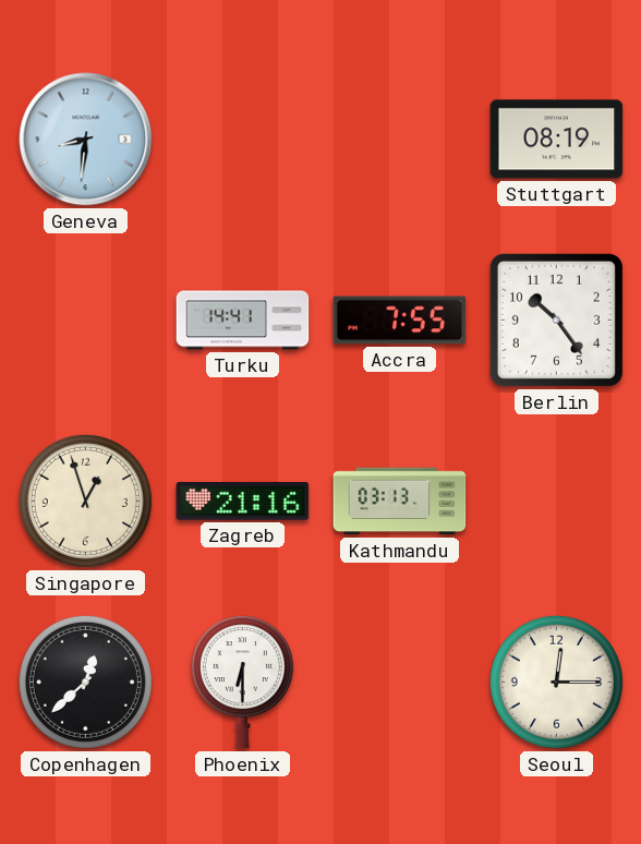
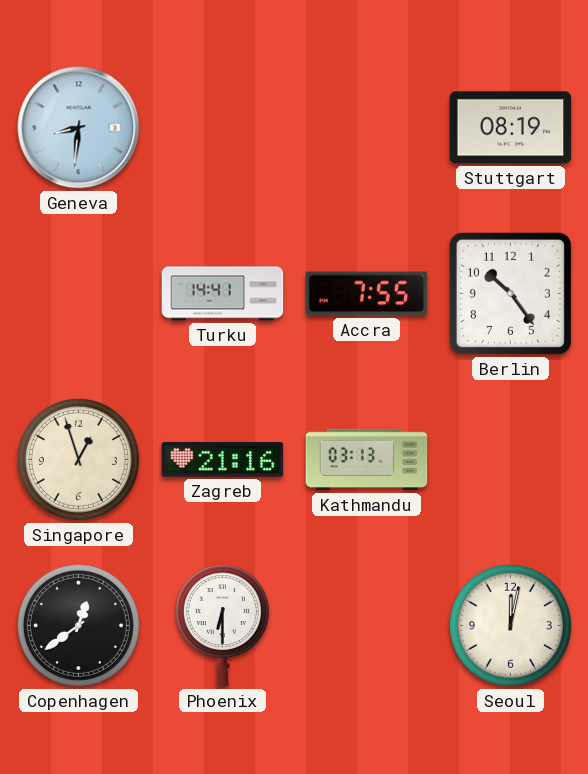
Copenhagen: 12:38 -> 12:39 (78, 625)
Seoul: 12:15 -> 12:02 (510, 625)
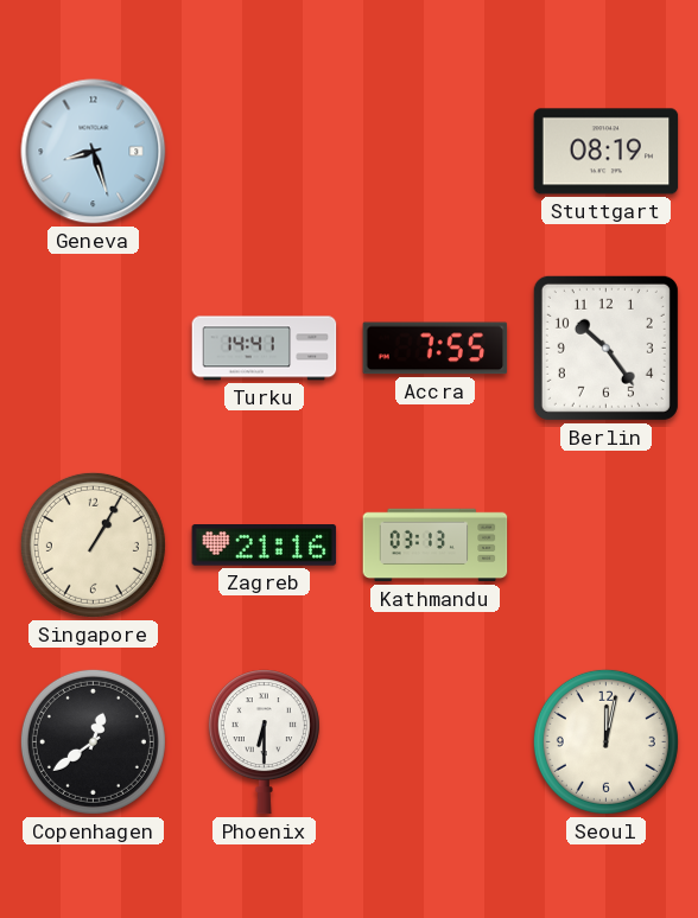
Geneva: 8:31 -> 8:27 (94, 152)
Singapore: 12:57 -> 1:05 (93, 544)
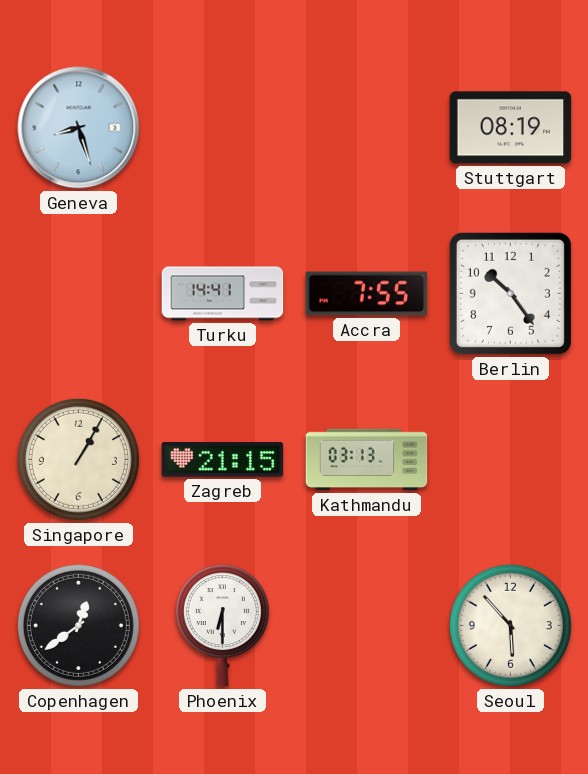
Zagreb: 21:16 -> 21:15 (223, 460)
Seoul: 12:02 -> 5:53 (510, 625)
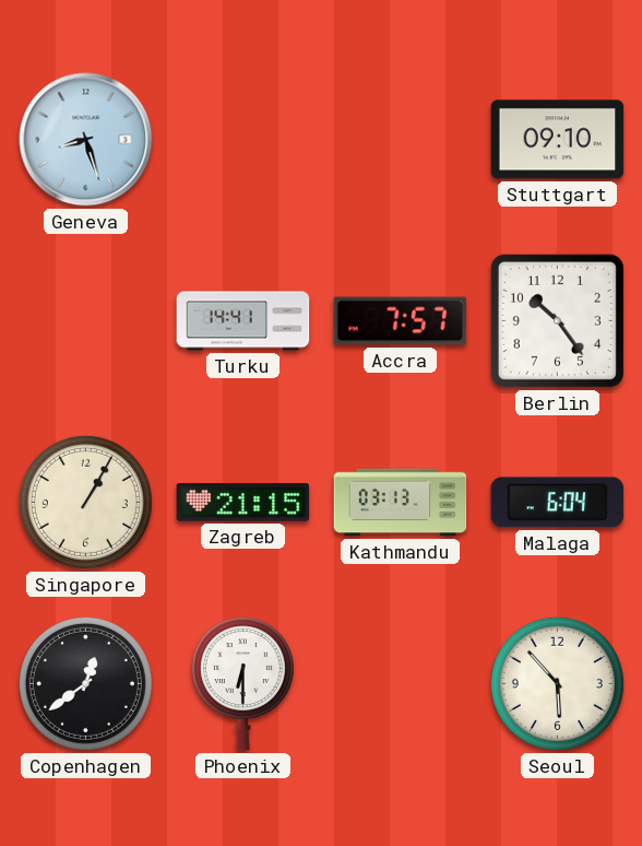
Stuttgart: 08:19 -> 09:10 (558, 140)
Accra: 7:55 -> 7:57 (401, 321)
Malaga: none -> 6:04 (558, 503)
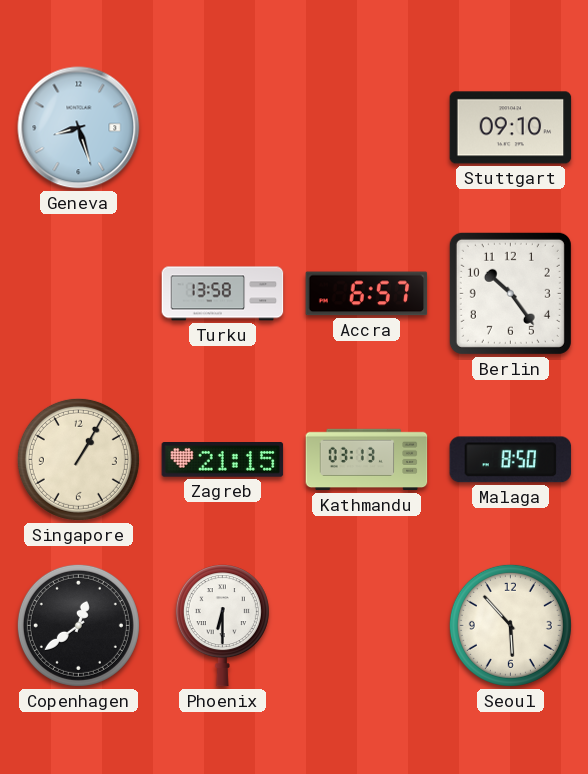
Turku: 14:41 -> 13:58 (223, 294)
Accra: 7:57 -> 6:57 (367, 294)
Malaga: 6:04 -> 8:50 (511, 460)
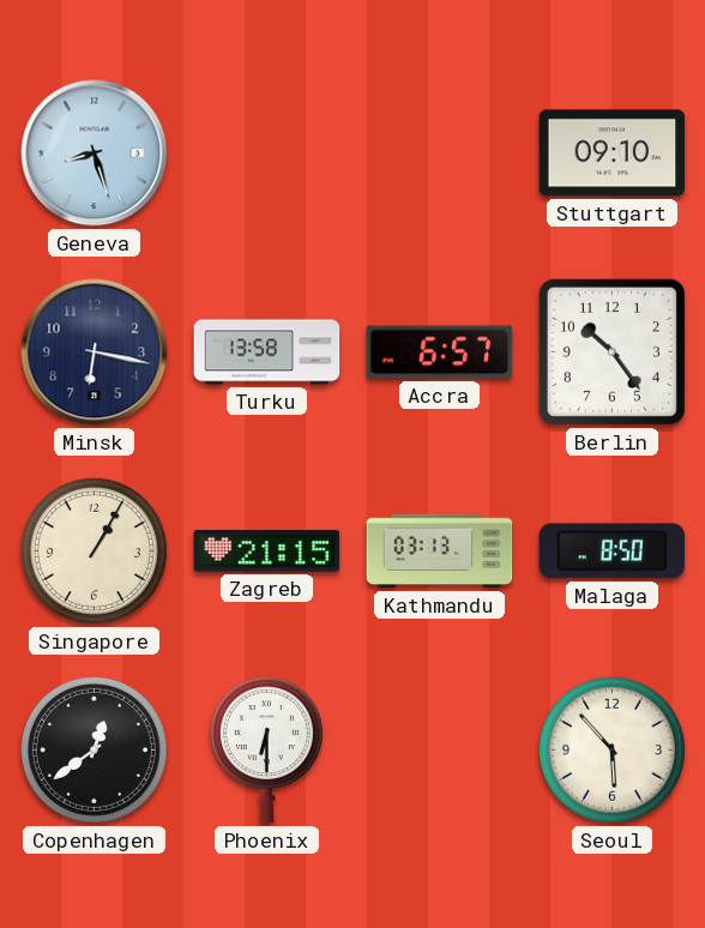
Minsk: none -> 6:17 (95, 352)
